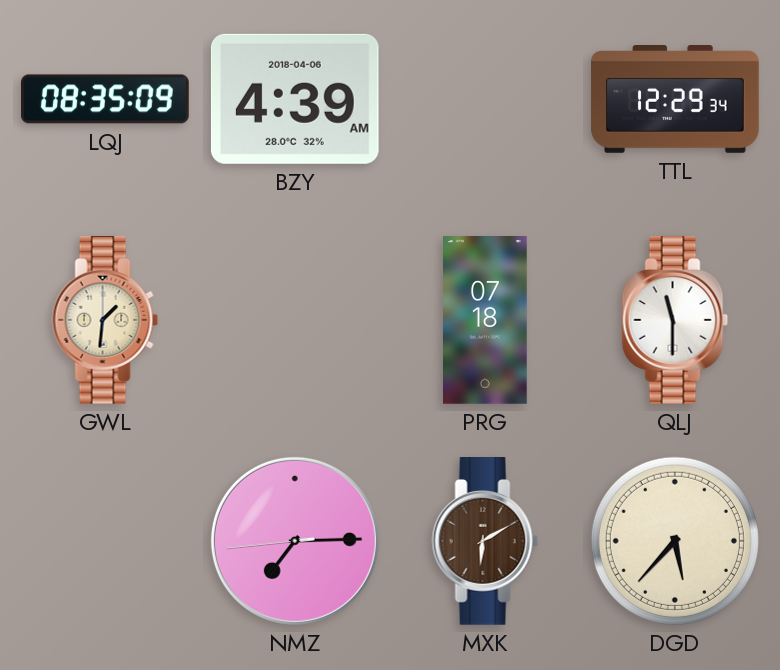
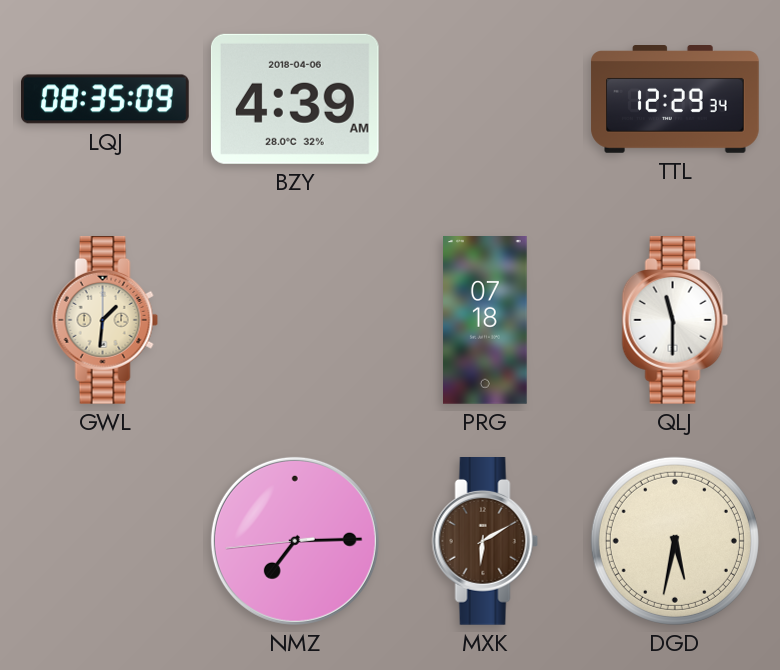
DGD: 5:37 -> 5:32 (675, 541)
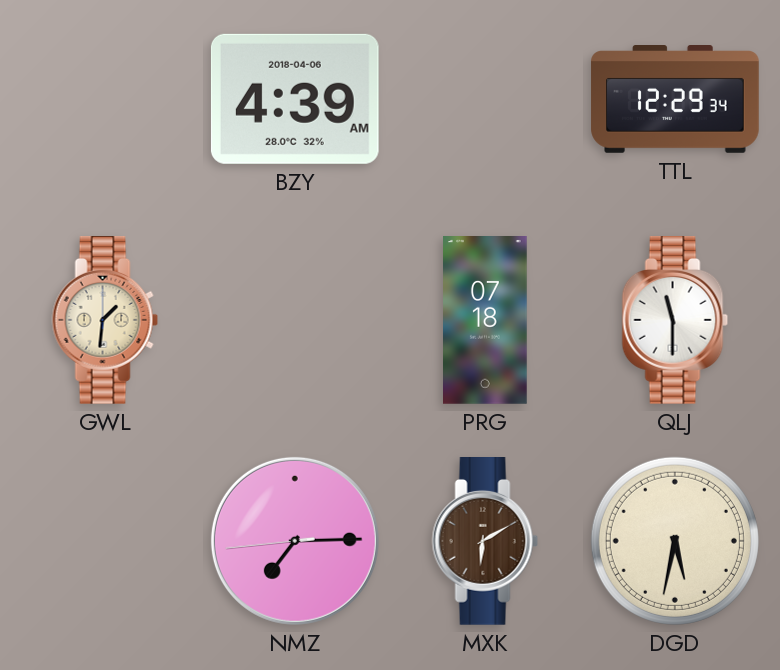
LQJ: 08:35 -> none (105, 99)
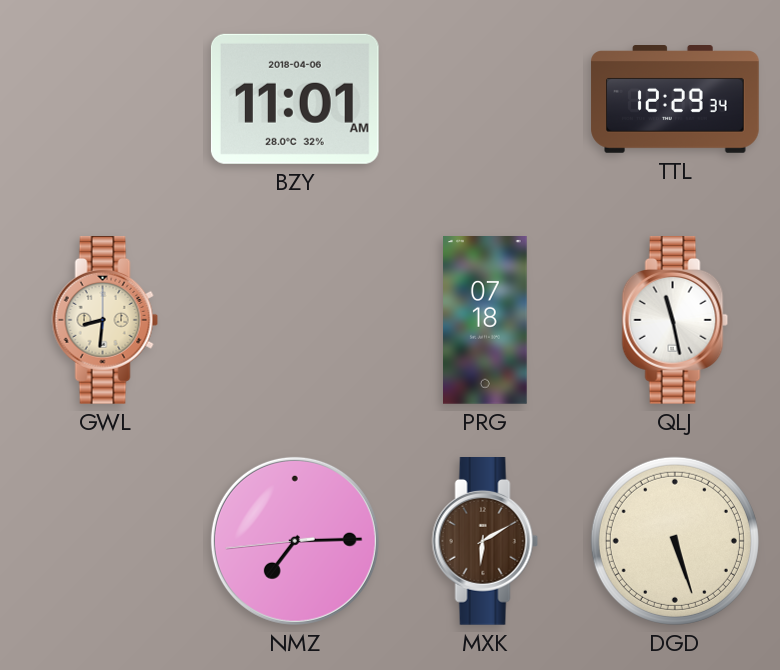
BZY: 4:39 -> 11:01 (295, 99)
GWL: 1:31 -> 8:31 (105, 321)
QLJ: 11:30 -> 11:28 (675, 321)
DGD: 5:32 -> 5:27 (675, 541)
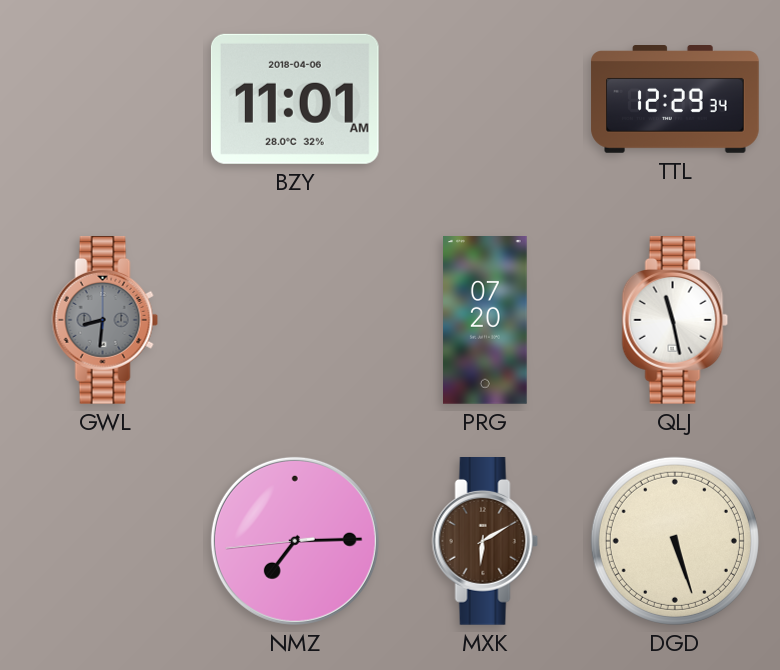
GWL dial: cream -> grey (105, 321)
PRG: 07:18 -> 07:20 (486, 321)
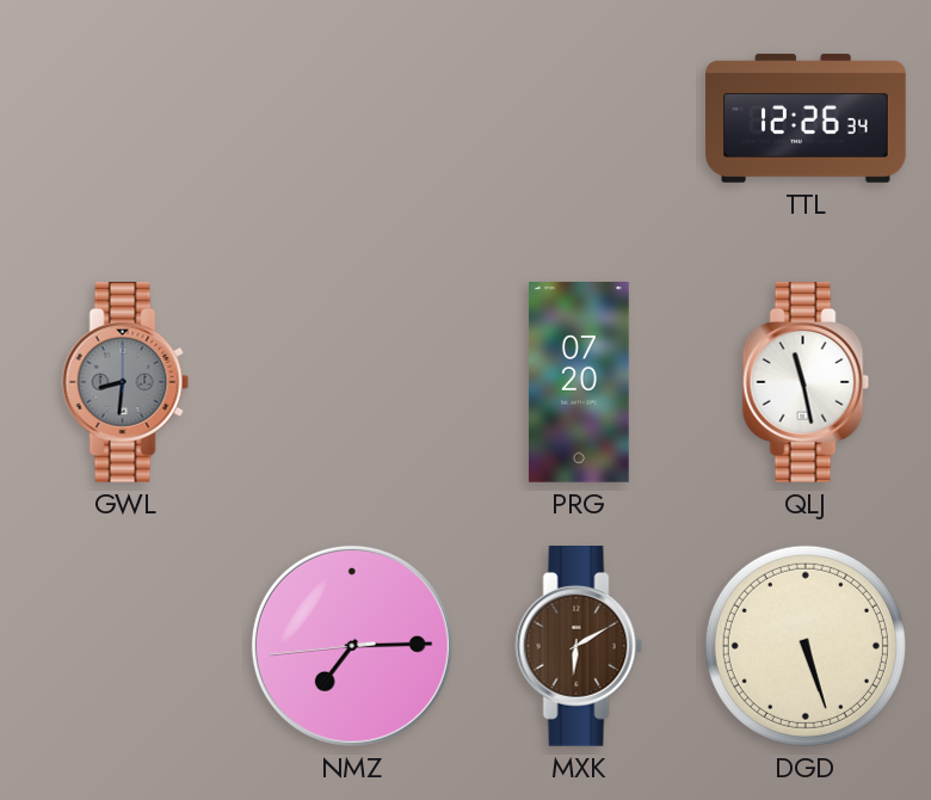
BZY: 11:01 -> none (295, 99)
TTL: 12:29 -> 12:26 (806, 119)
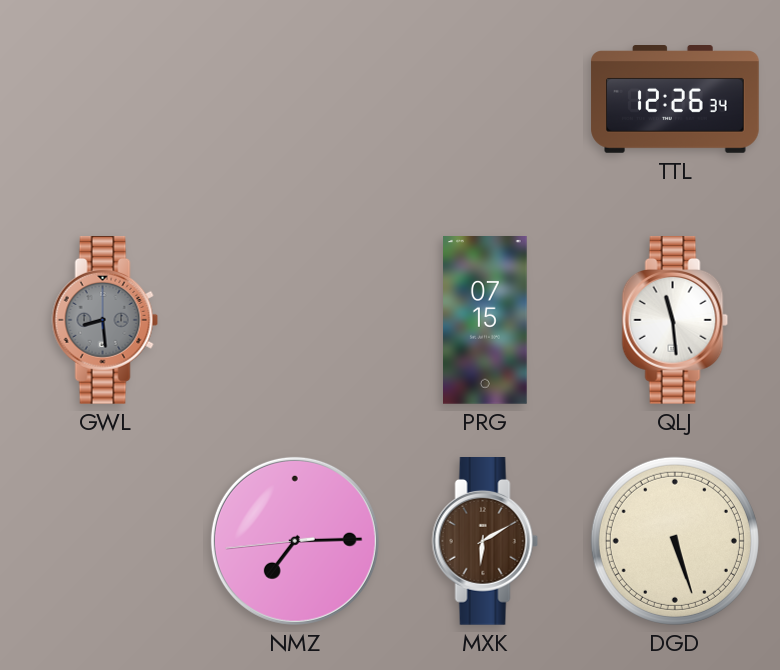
GWL: 8:31 -> 8:29 (105, 321)
PRG: 07:20 -> 07:15 (486, 321)
QLJ: 11:28 -> 11:29 (675, 321)
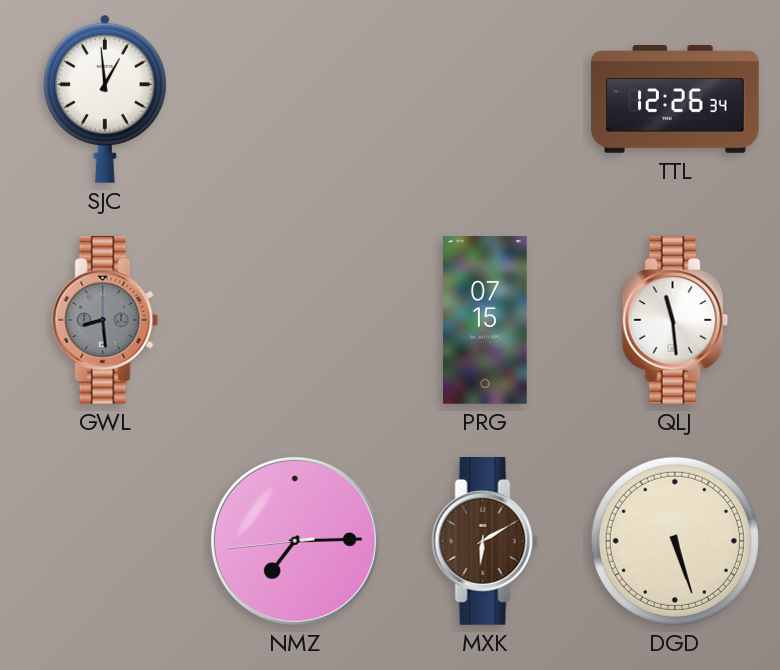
SJC: none -> 12:59 (105, 99)
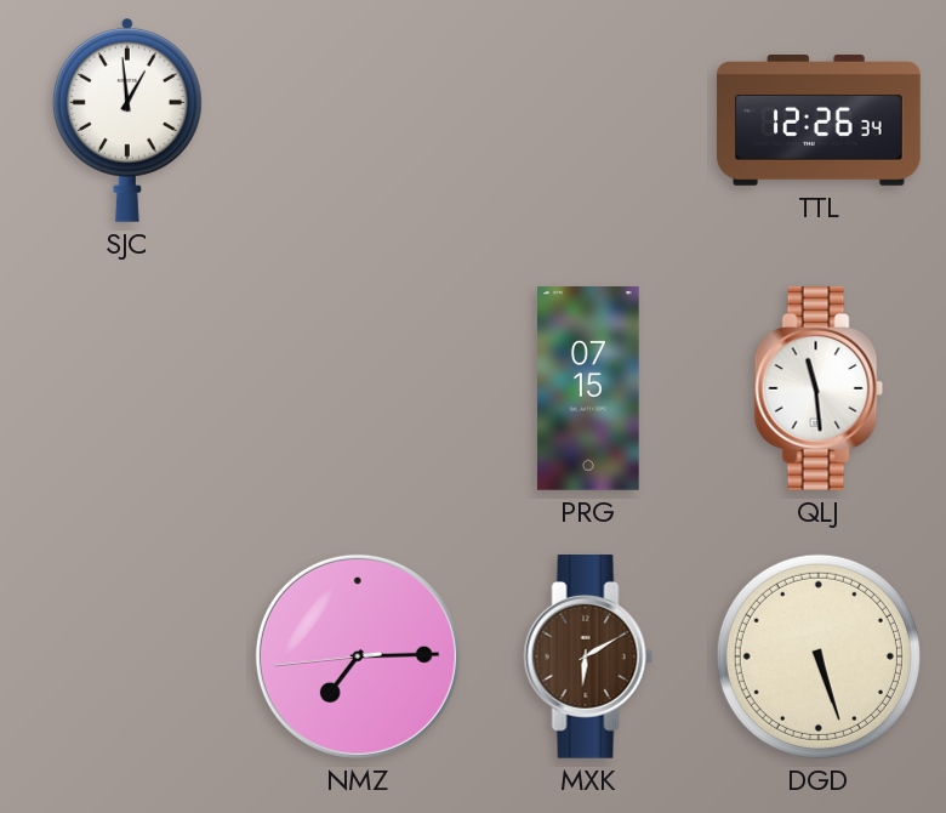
GWL: 8:29 -> none (105, 321)
